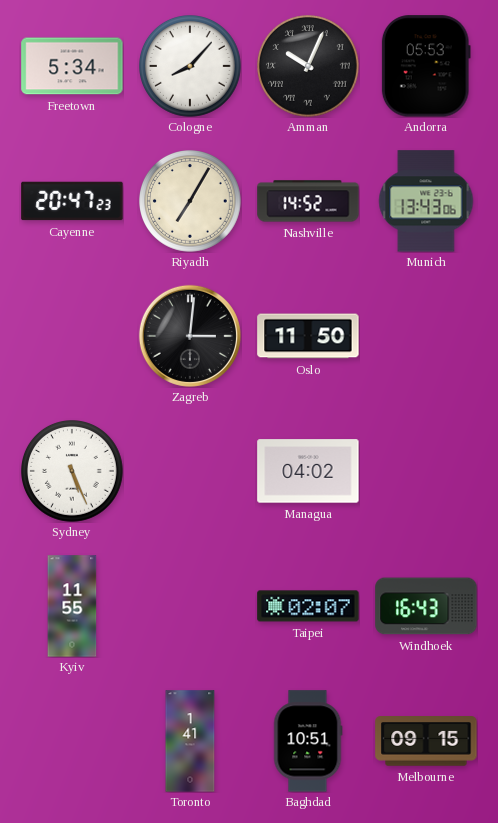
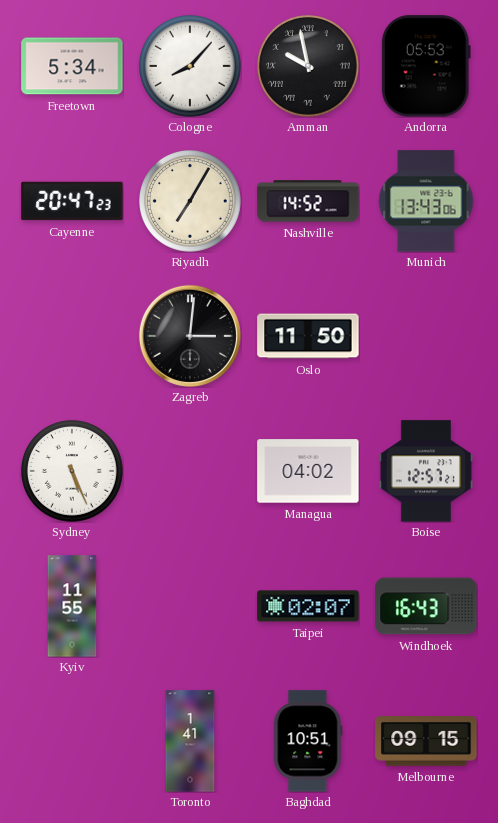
Amman: 10:04 -> 9:58 (309, 67)
Boise: none -> 12:57 (426, 471)
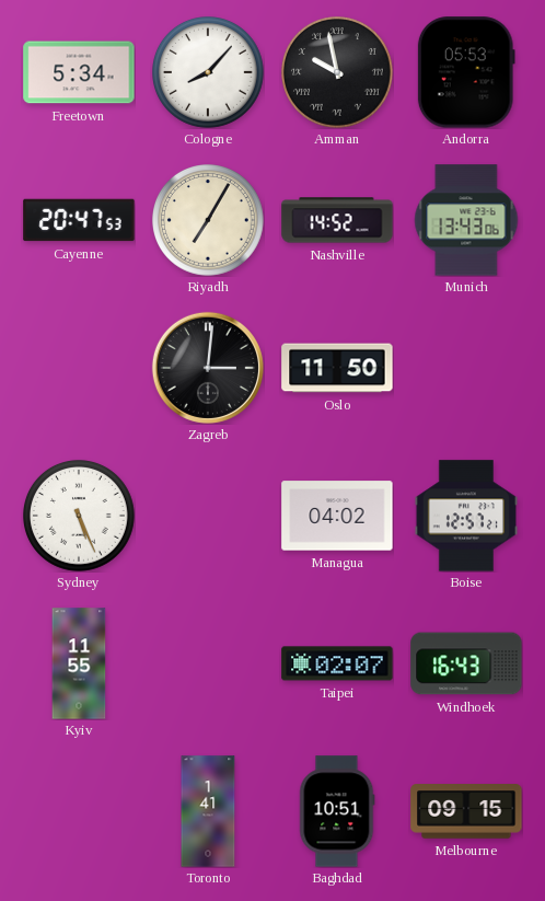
Cayenne: 20:47:23 -> 20:47:53 (79, 220)
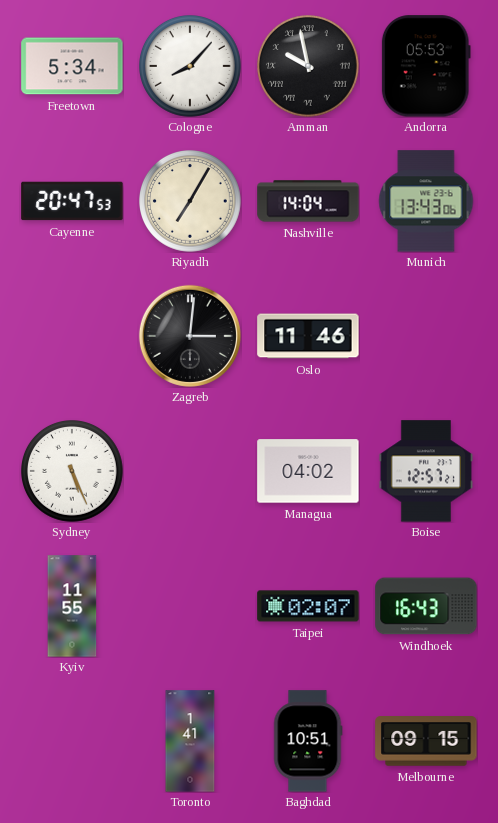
Nashville: 14:52 -> 14:04 (308, 201)
Oslo: 11:50 -> 11:46 (308, 336)
